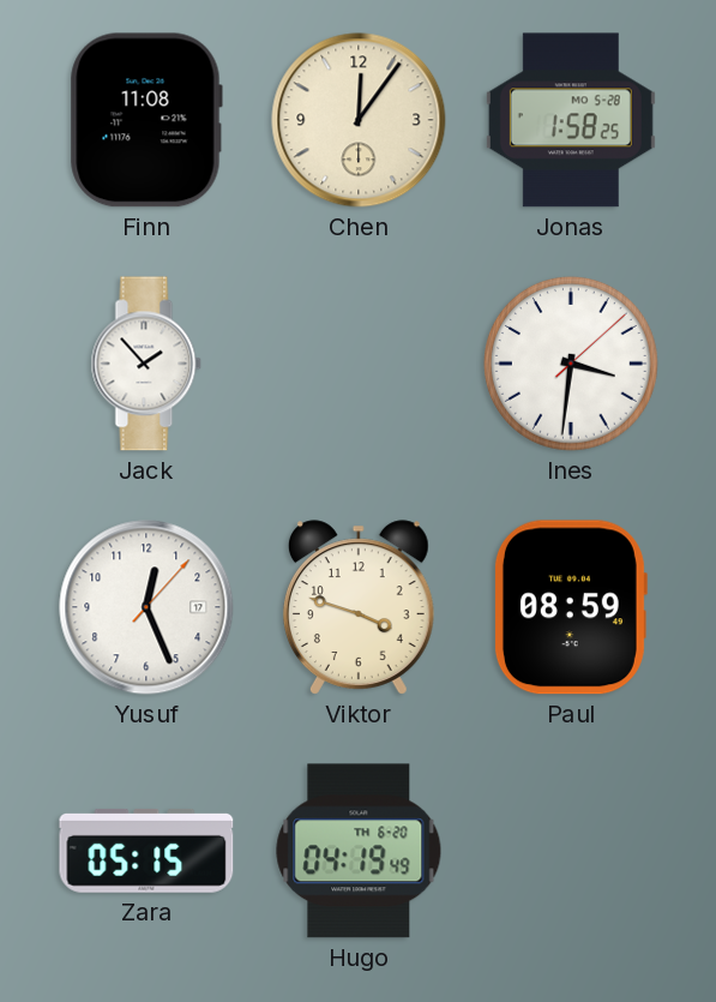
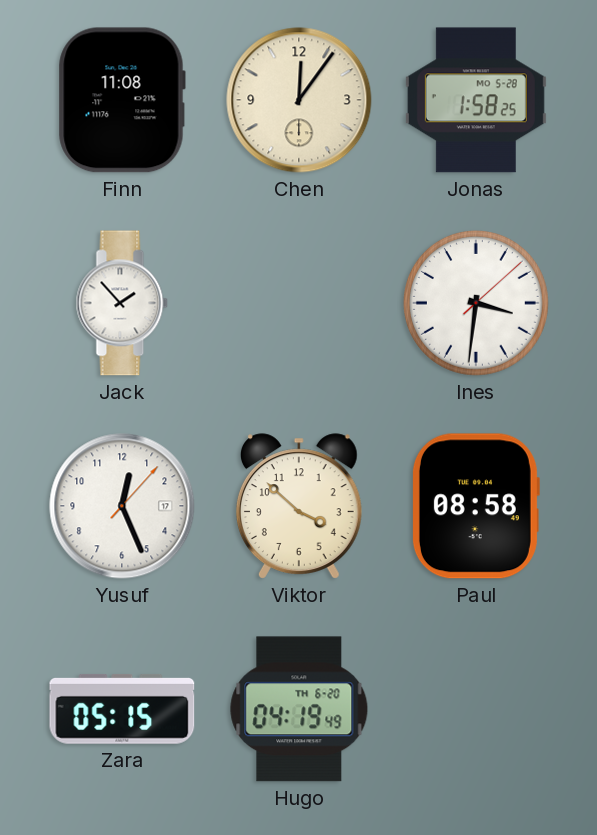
Viktor: 3:48 -> 3:52 (299, 506)
Paul: 08:59 -> 08:58 (475, 506)
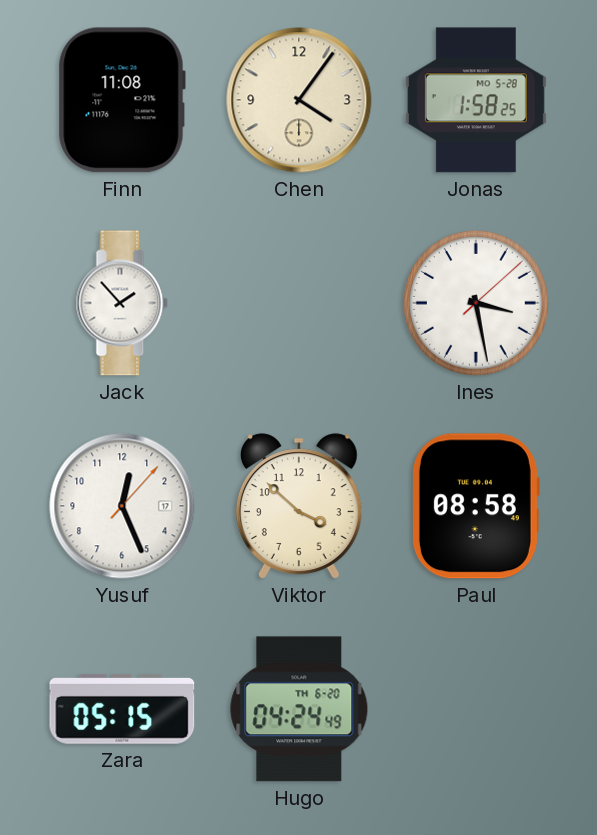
Chen: 12:06 -> 4:06 (299, 100)
Ines: 3:31 -> 3:28 (476, 303)
Hugo: 04:19 -> 04:24 (299, 709)
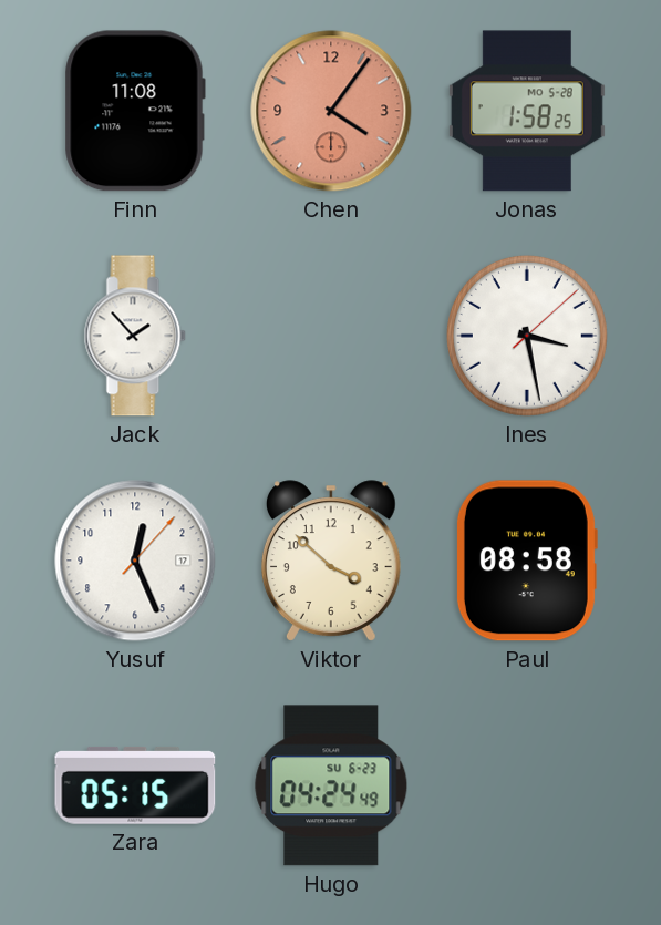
Chen dial: cream -> salmon (331, 111)
Hugo date: TH 6-20 -> SU 6-23 (331, 785)
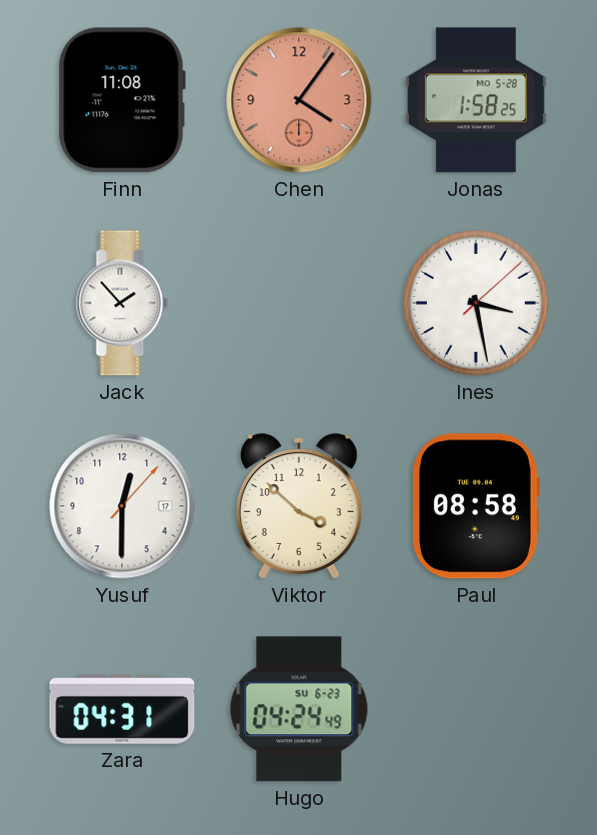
Yusuf: 12:26 -> 12:30 (122, 506)
Zara: 05:15 -> 04:31 (122, 709)
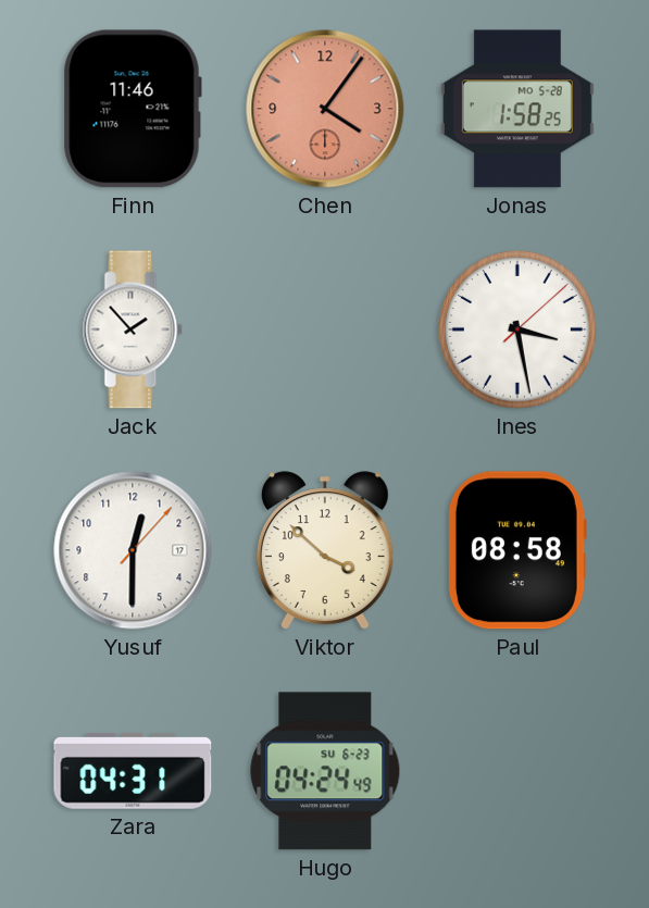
Finn: 11:08 -> 11:46 (133, 109)
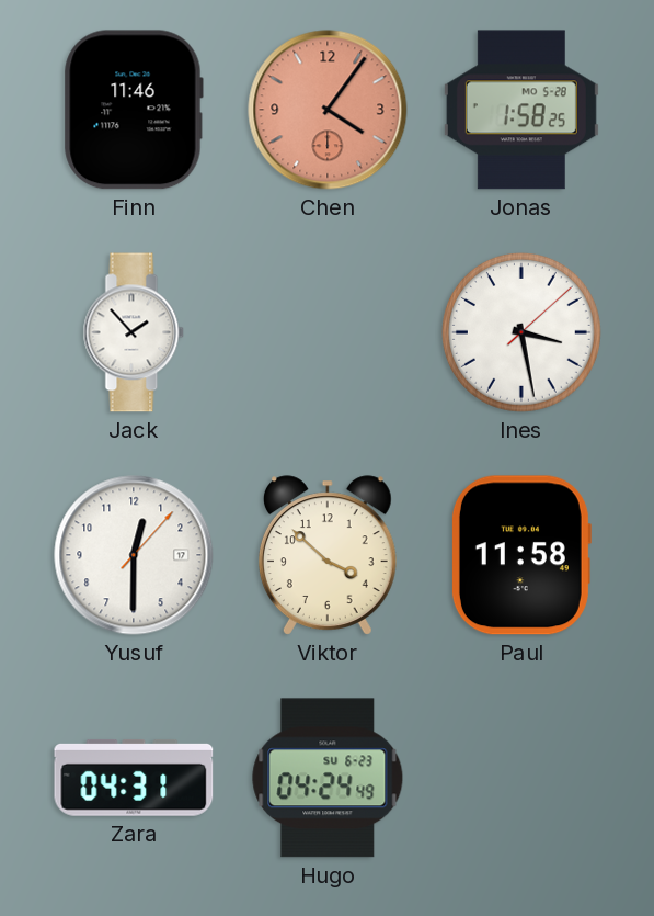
Paul: 08:58 -> 11:58 (520, 555)
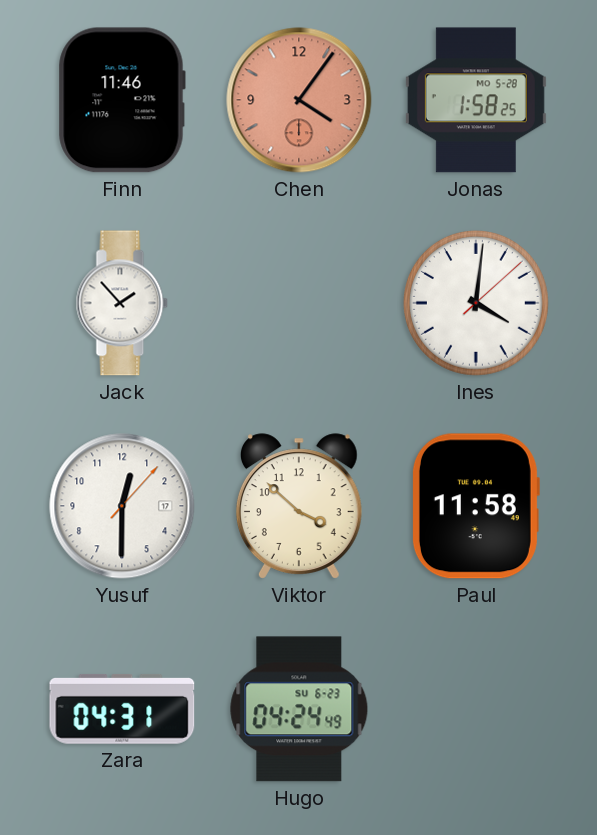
Ines: 3:28 -> 4:01 (476, 303)
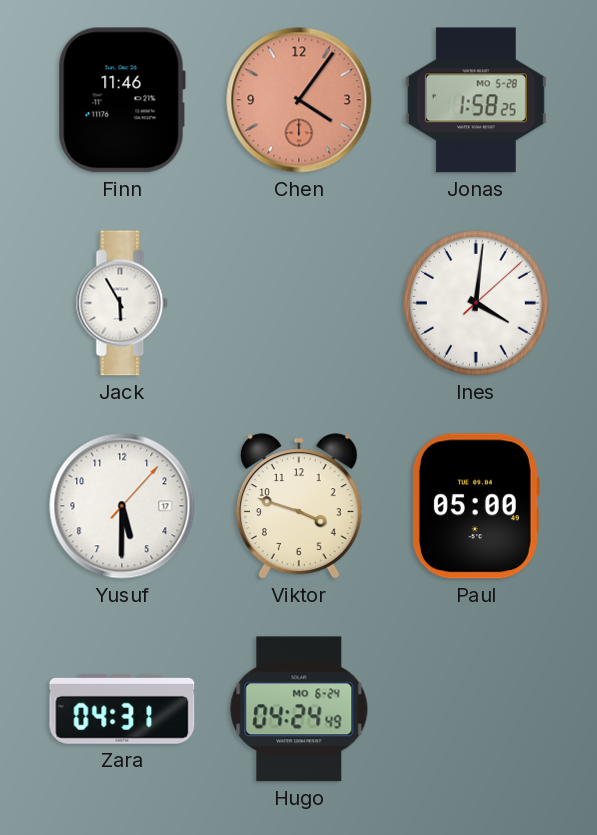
Jack: 1:53 -> 5:55 (122, 303)
Yusuf: 12:30 -> 5:30 (122, 506)
Viktor: 3:52 -> 3:48 (299, 506)
Paul: 11:58 -> 05:00 (475, 506)
Hugo date: SU 6-23 -> MO 6-24 (299, 709)
